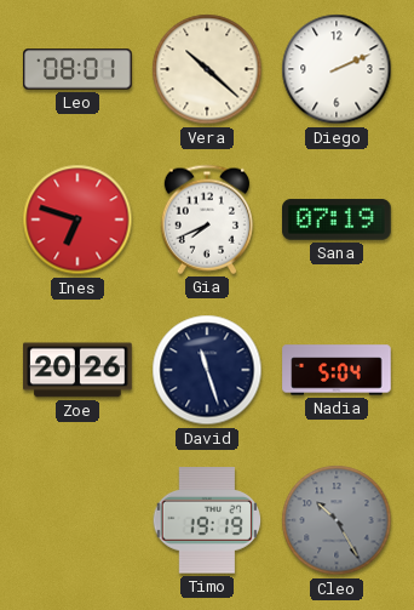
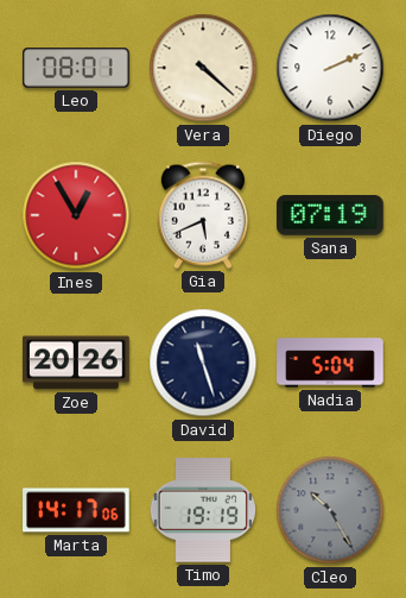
Vera: 10:22 -> 4:22 (203, 68)
Ines: 6:48 -> 12:55 (76, 215)
Gia: 7:41 -> 5:41 (203, 215)
Marta: none -> 14:17 (76, 510)
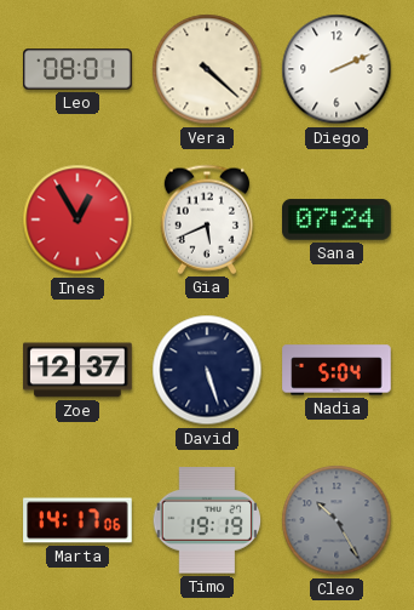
Sana: 07:19 -> 07:24 (338, 220)
Zoe: 20:26 -> 12:37 (77, 370)
David: 11:27 -> 5:27 (207, 370)
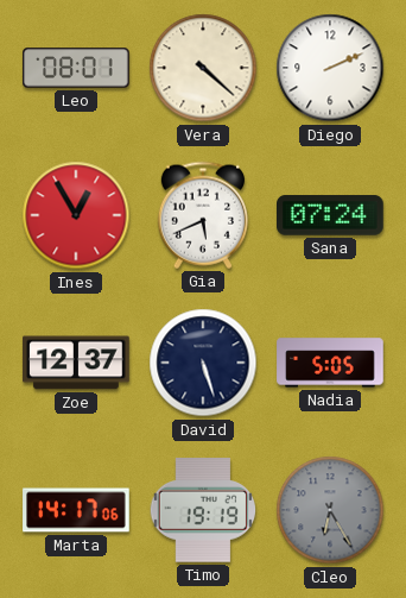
Nadia: 5:04 -> 5:05 (330, 363)
Cleo: 10:25 -> 6:25 (330, 510)
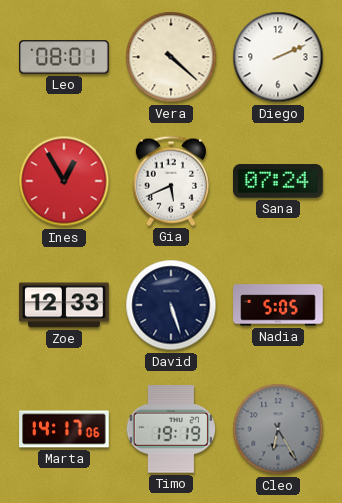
Zoe: 12:37 -> 12:33 (64, 305)
